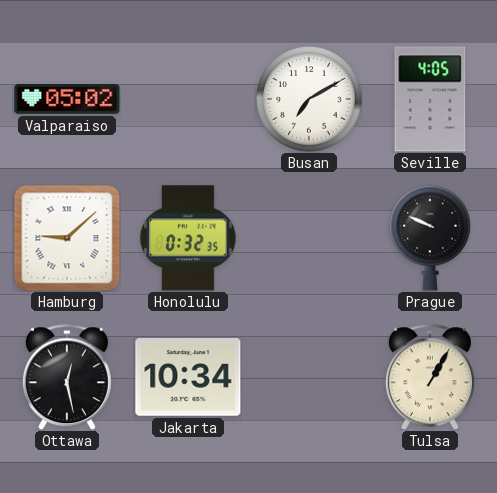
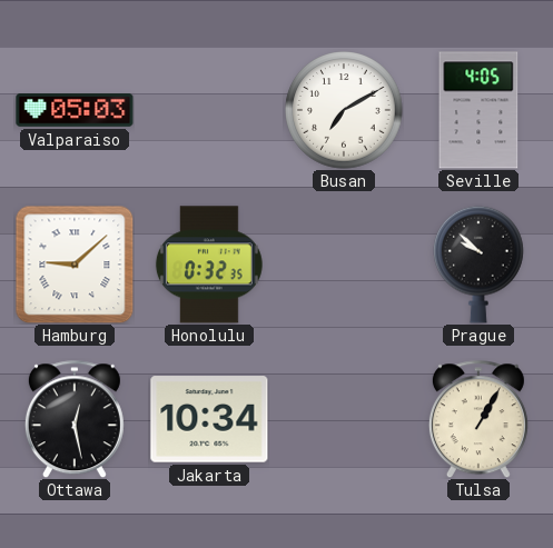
Valparaiso: 05:02 -> 05:03 (75, 110)
Prague: 9:49 -> 9:52 (478, 265)
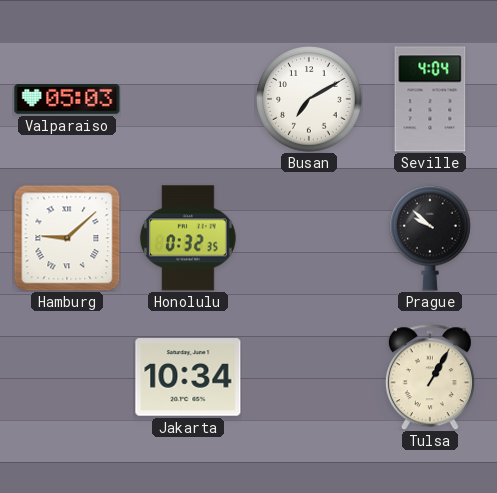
Seville: 4:05 -> 4:04 (430, 99)
Ottawa: 12:28 -> none (75, 419)
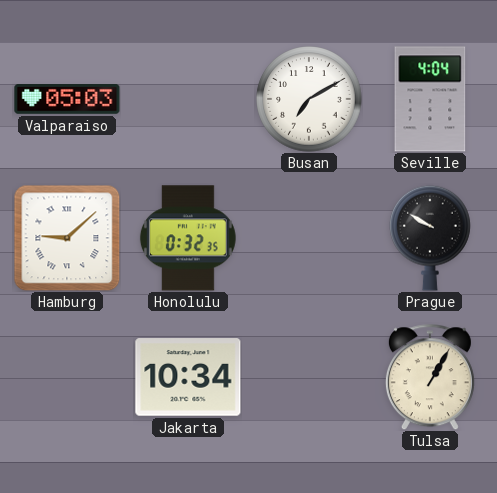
Prague: 9:52 -> 9:50 (430, 238)
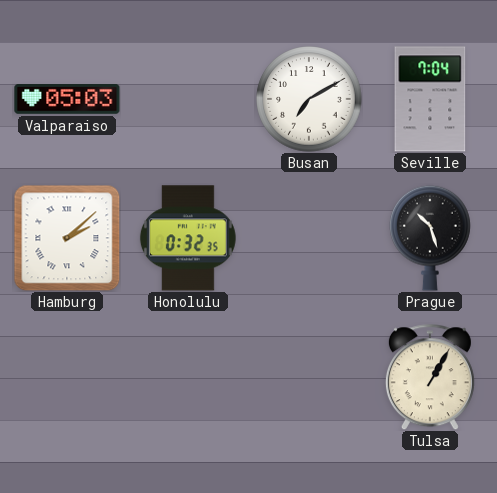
Seville: 4:04 -> 7:04 (430, 99)
Hamburg: 9:08 -> 2:08 (67, 238)
Prague: 9:50 -> 10:27 (430, 238)
Jakarta: 10:34 -> none (188, 377)
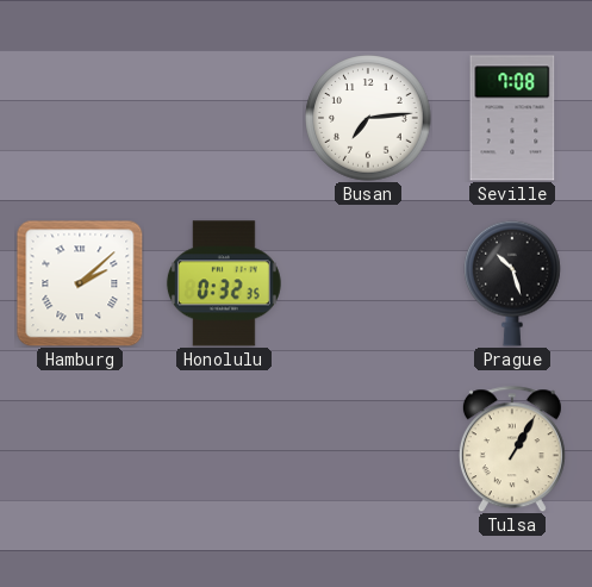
Valparaiso: 05:03 -> none (67, 99)
Busan: 7:10 -> 7:14 (368, 118)
Seville: 7:04 -> 7:08 (512, 118)
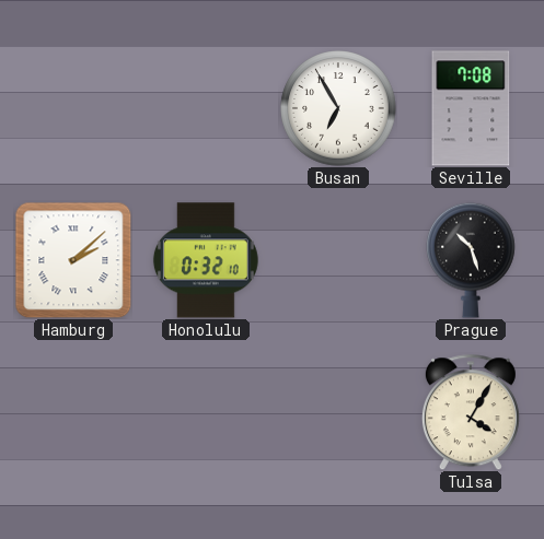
Busan: 7:14 -> 6:55 (338, 108)
Honolulu: 0:32:35 -> 0:32:10 (206, 260)
Tulsa: 1:05 -> 4:05 (471, 412)
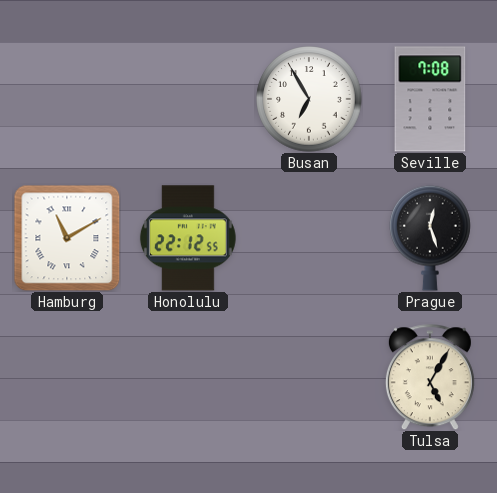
Hamburg: 2:08 -> 11:10 (67, 238)
Honolulu: 0:32 -> 22:12 (188, 238)
Prague: 10:27 -> 12:27 (430, 238)
Tulsa: 4:05 -> 5:05 (430, 377)
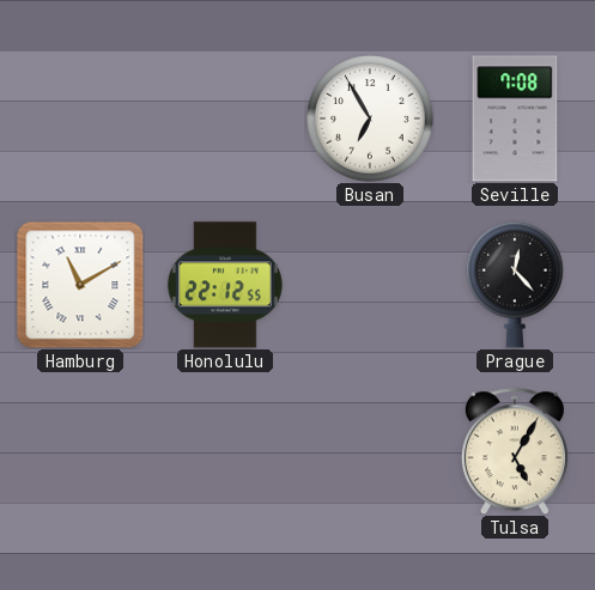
Prague: 12:27 -> 12:23 (515, 285)
